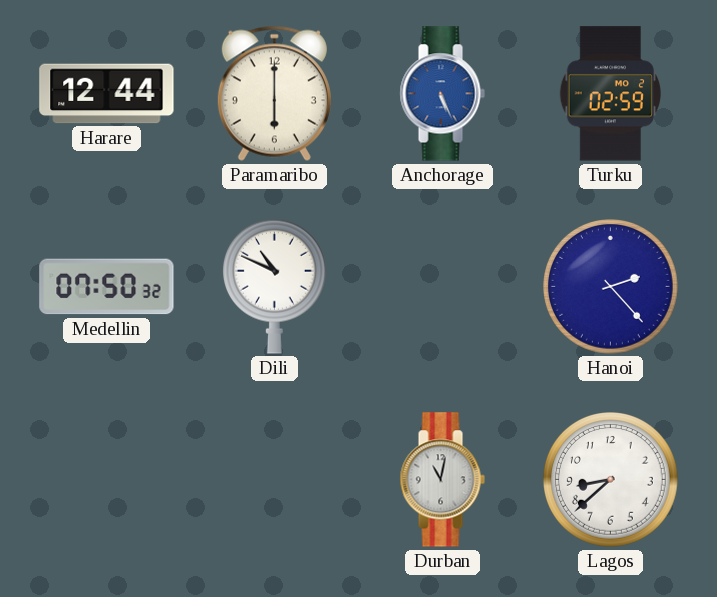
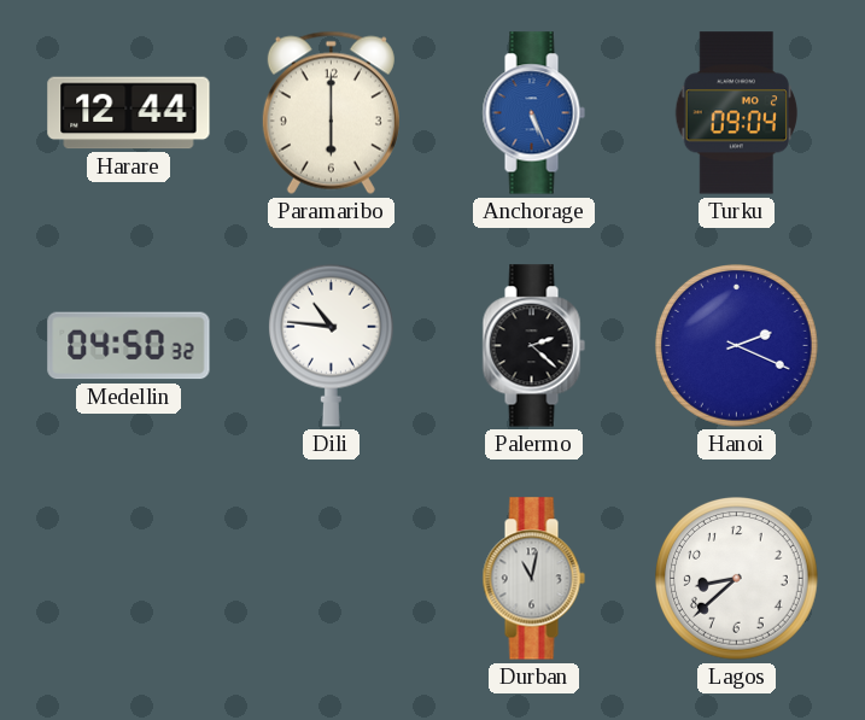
Turku: 02:59 -> 09:04 (736, 113)
Medellin: 07:50 -> 04:50 (129, 346)
Dili: 10:49 -> 10:46 (331, 345)
Palermo: none -> 2:22 (533, 346)
Hanoi: 2:23 -> 2:19 (737, 346)
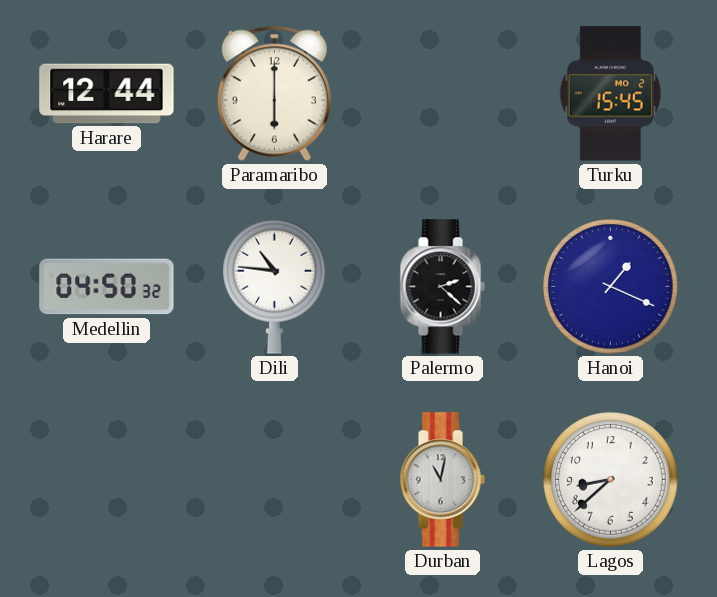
Anchorage: 5:26 -> none (533, 113)
Turku: 09:04 -> 15:45 (610, 94)
Hanoi: 2:19 -> 1:19 (611, 287)
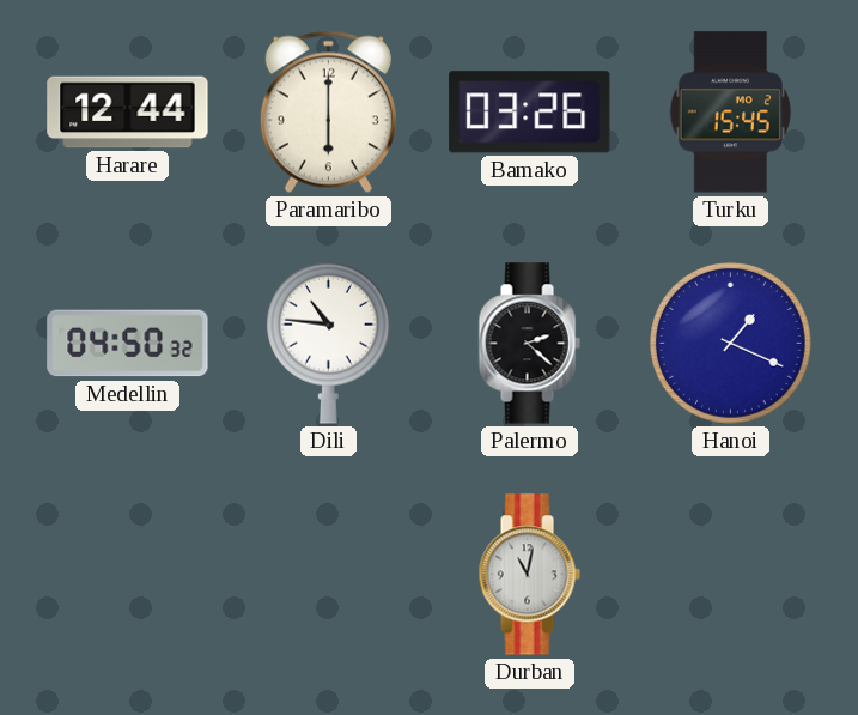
Bamako: none -> 03:26 (530, 113)
Lagos: 8:38 -> none (611, 480)
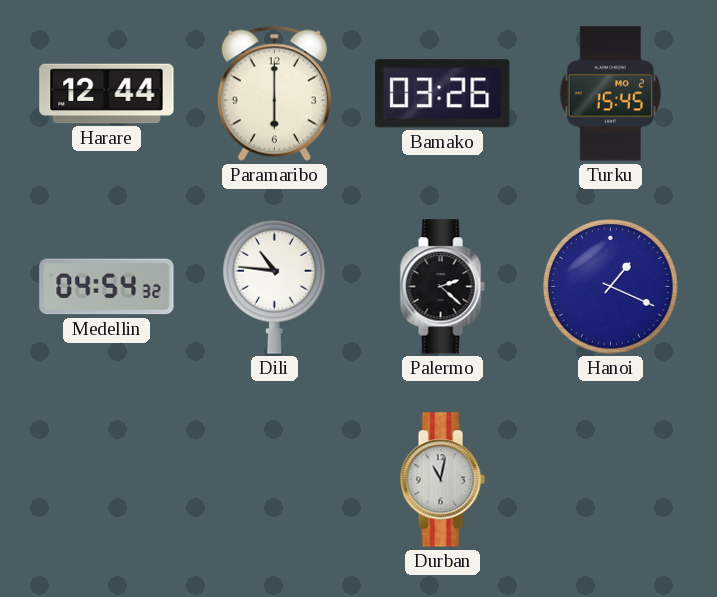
Medellin: 04:50 -> 04:54 (107, 287)
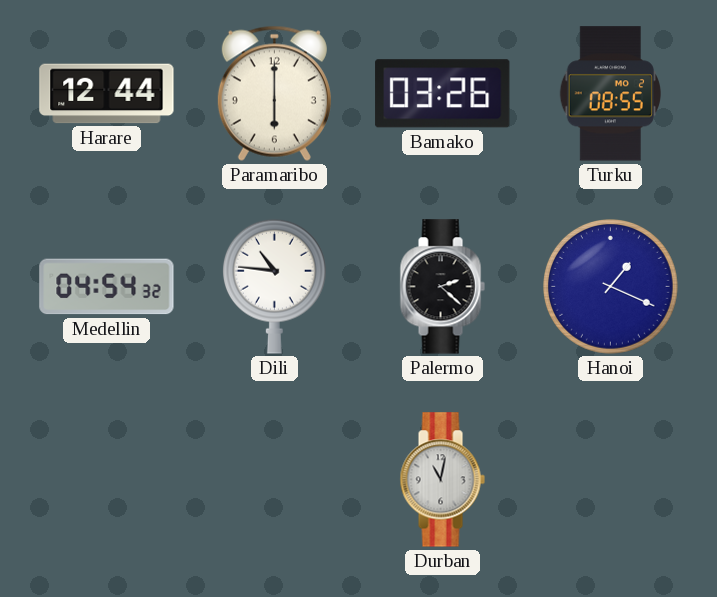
Turku: 15:45 -> 08:55 (610, 94)
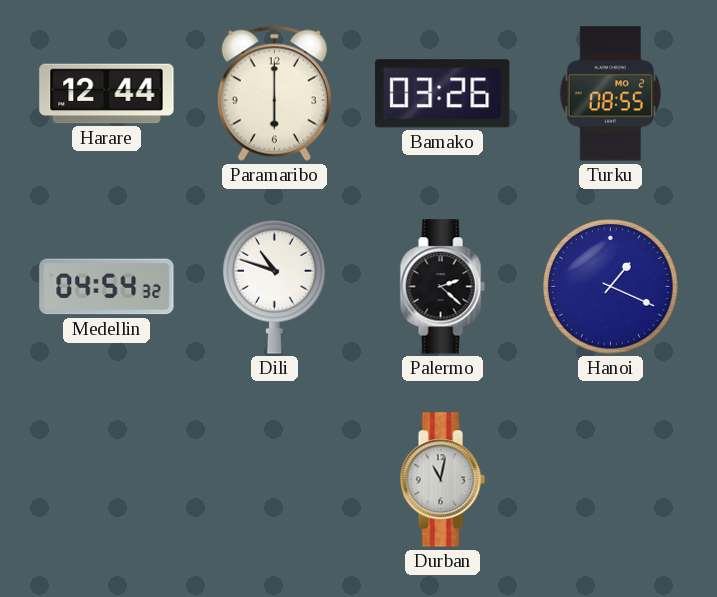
Dili: 10:46 -> 10:48 (274, 286)
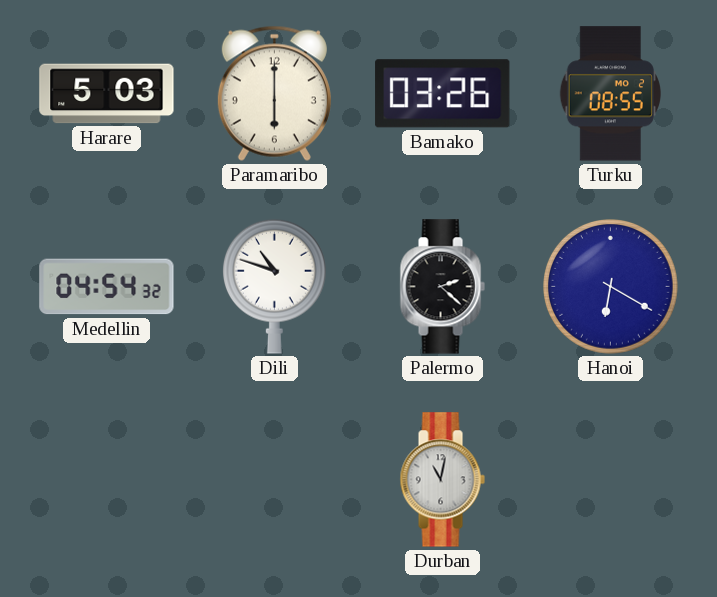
Harare: 12:44 -> 5:03 (107, 94)
Hanoi: 1:19 -> 6:20 (611, 287)
